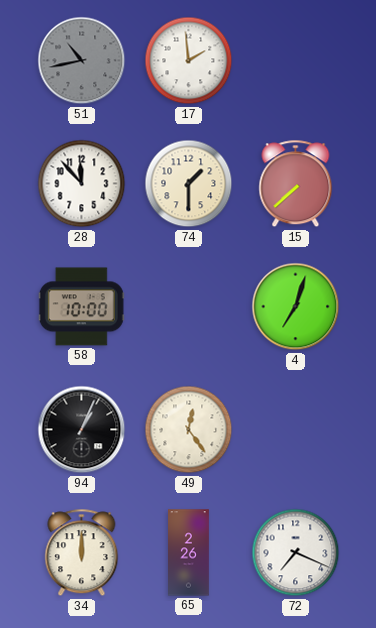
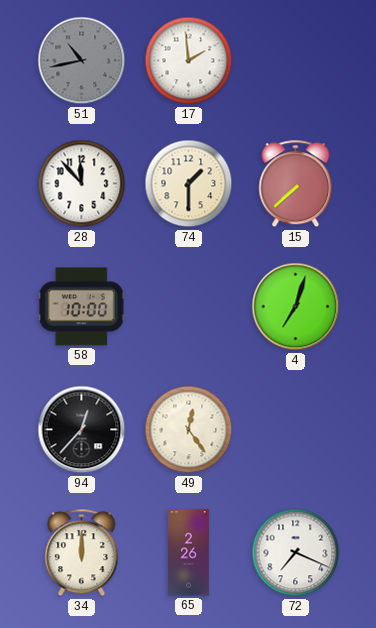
94: 1:04 -> 12:37 (82, 430)
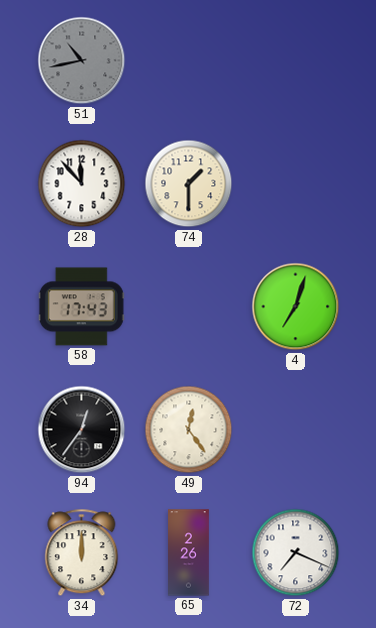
17: 1:59 -> none (189, 61)
15: 7:38 -> none (296, 184)
58: 10:00 -> 17:43 (81, 307)
94: 12:37 -> 12:36 (82, 430)
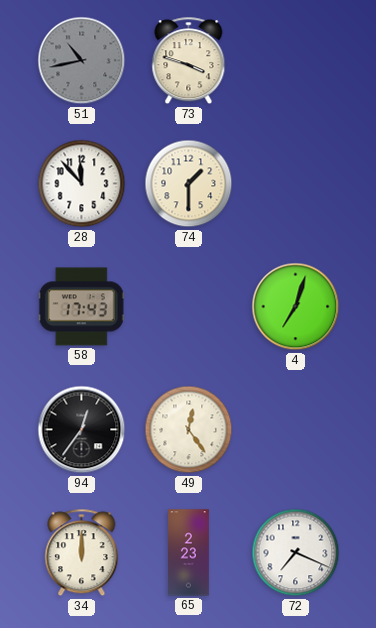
73: none -> 3:48 (189, 61)
65: 2:26 -> 2:23 (189, 553)
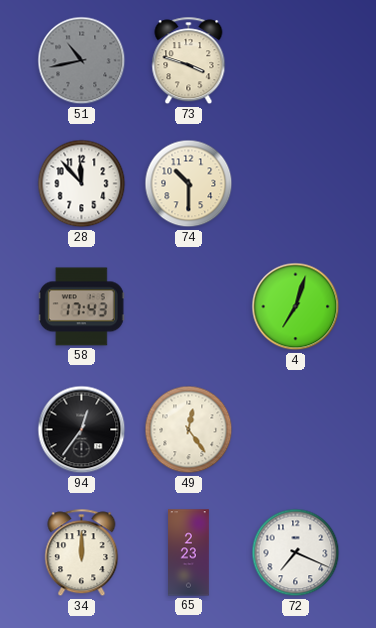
74: 1:30 -> 10:30 (189, 184)
